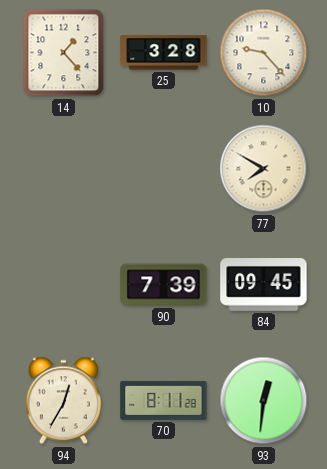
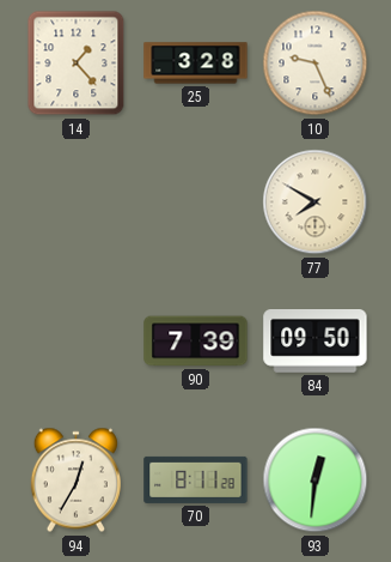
10: 9:23 -> 9:26 (316, 64)
84: 09:45 -> 09:50 (316, 342)
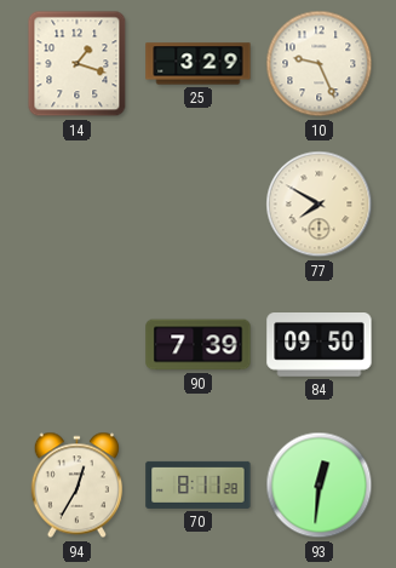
14: 1:23 -> 1:18 (78, 64)
25: 3:28 -> 3:29 (199, 64)
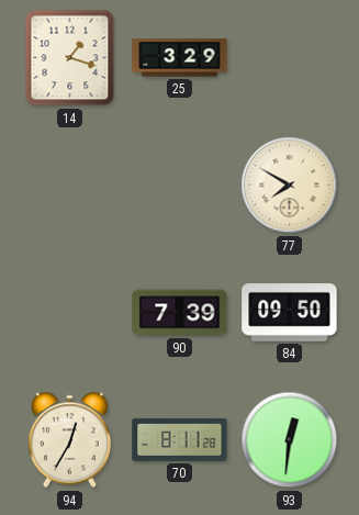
10: 9:26 -> none (320, 64)
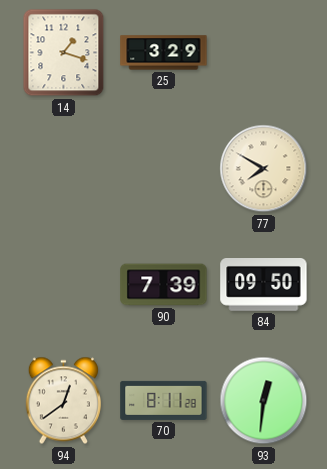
94: 12:35 -> 12:39 (63, 401)
